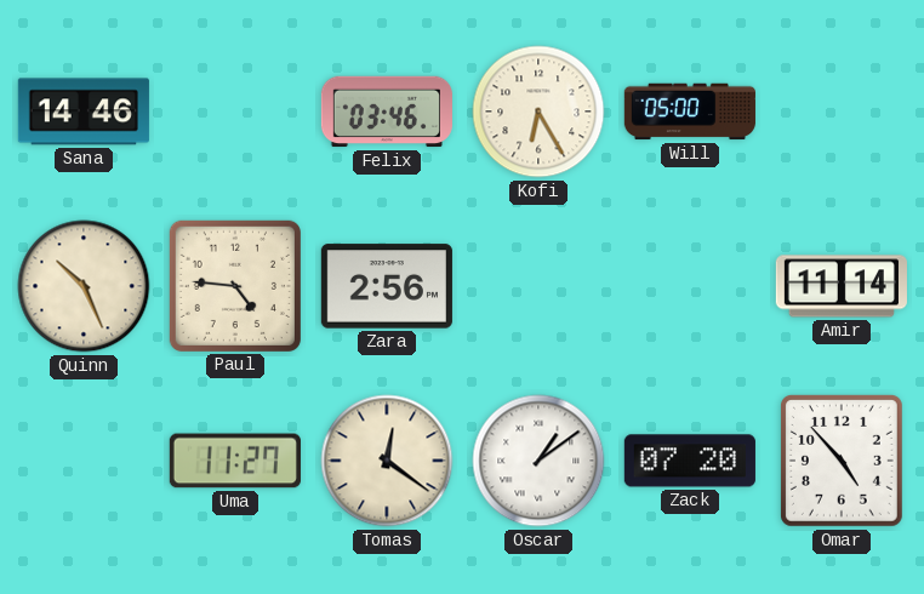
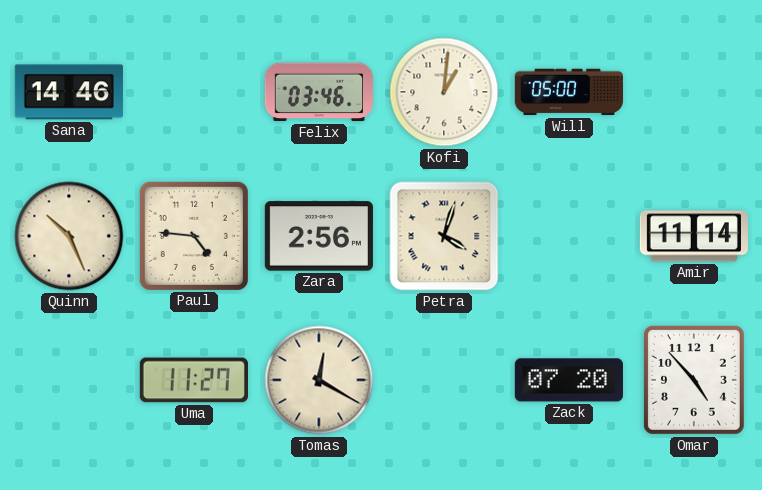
Kofi: 6:25 -> 1:01 (444, 92)
Petra: none -> 4:03 (444, 236)
Tomas: 12:21 -> 12:20 (319, 380)
Oscar: 1:09 -> none (538, 461)
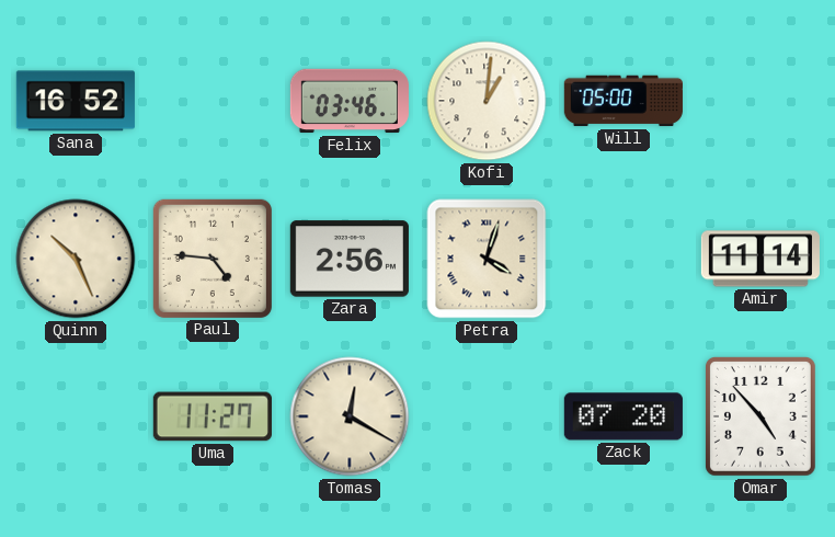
Sana: 14:46 -> 16:52 (76, 101)
